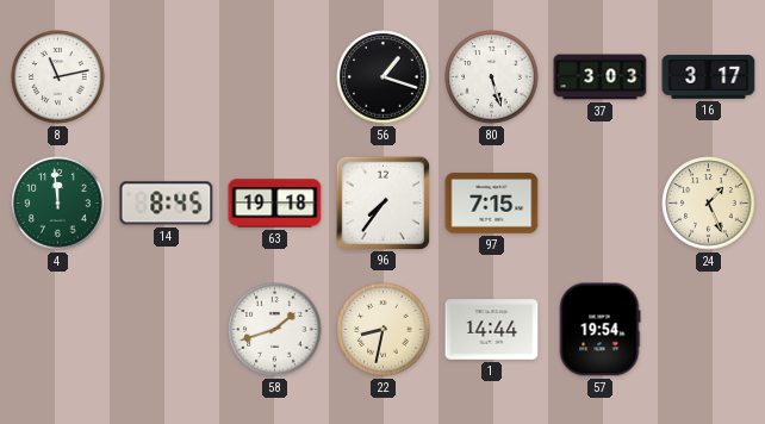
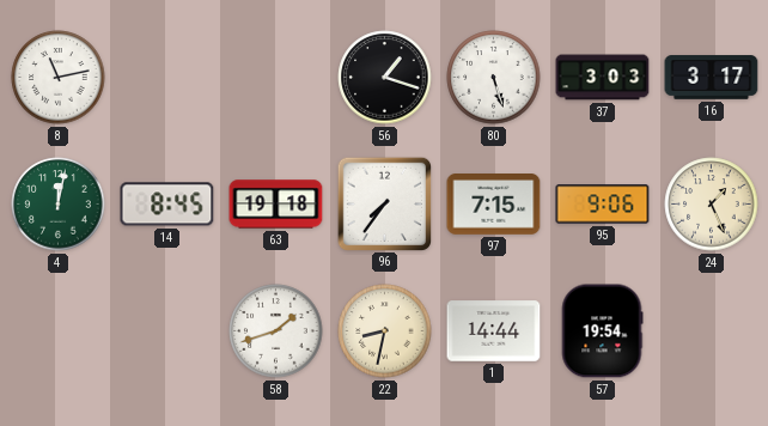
4: 11:59 -> 12:02 (59, 205)
95: none -> 9:06 (603, 205)
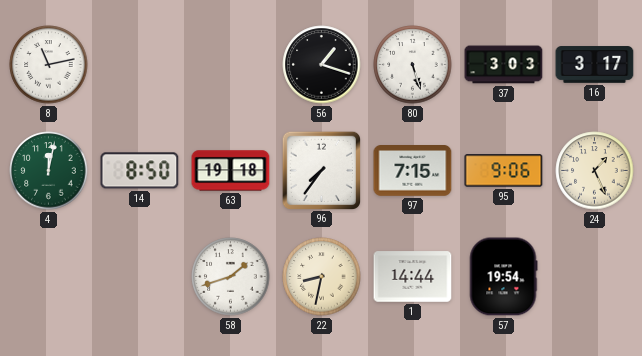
14: 8:45 -> 8:50 (140, 171)
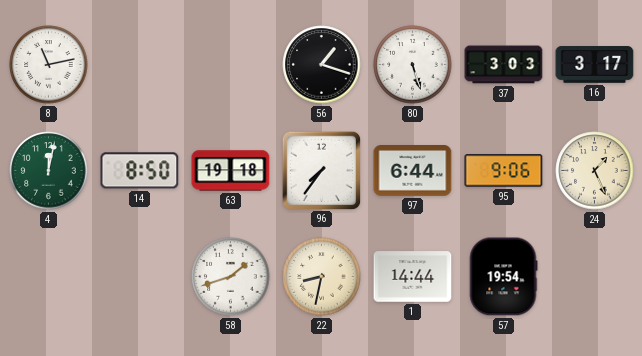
97: 7:15 -> 6:44 (413, 171)
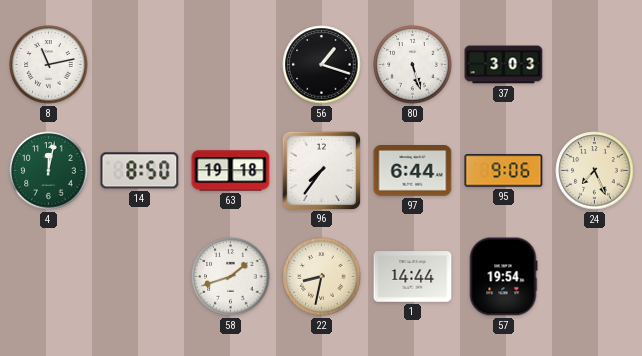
16: 3:17 -> none (595, 65)
24: 1:26 -> 7:26 (595, 171)
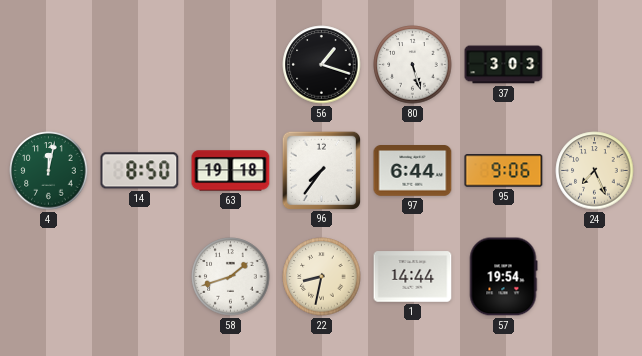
8: 11:13 -> none (49, 65)
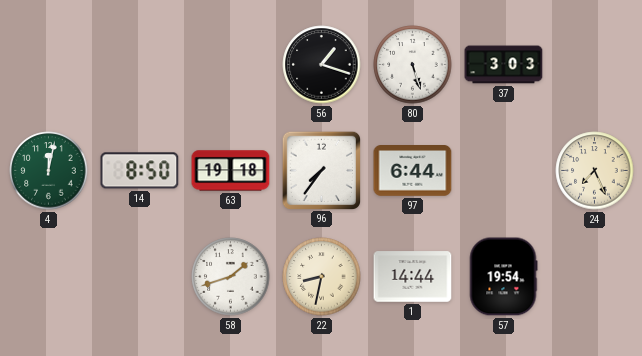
95: 9:06 -> none (504, 171)
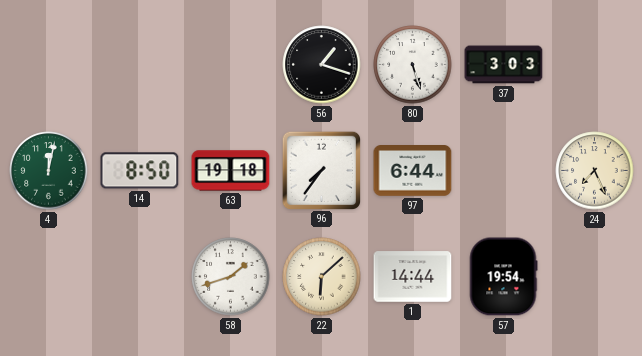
22: 8:32 -> 6:08 (322, 277)
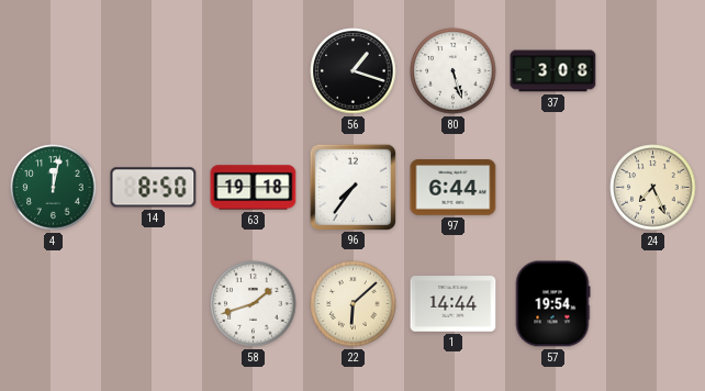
37: 3:03 -> 3:08 (553, 71)
